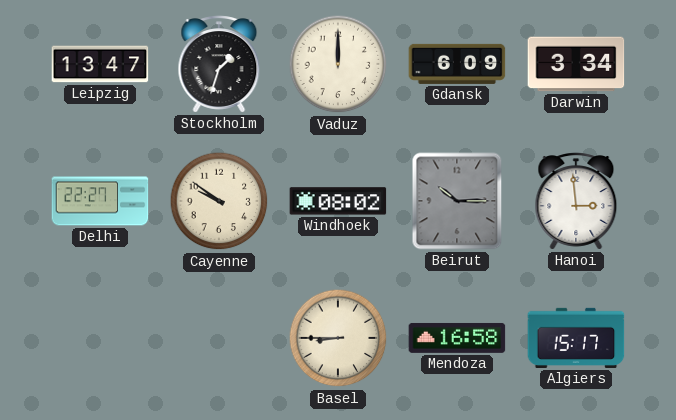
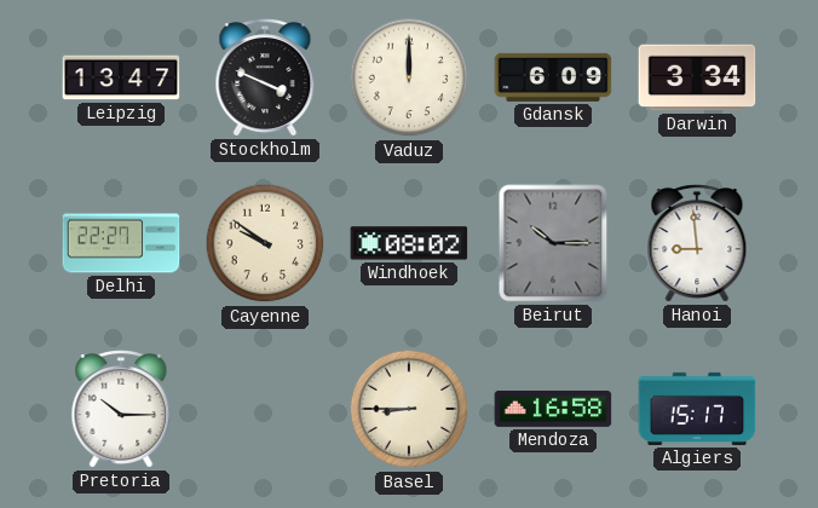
Stockholm: 1:33 -> 3:49 (265, 77)
Hanoi: 2:59 -> 8:59 (697, 243)
Pretoria: none -> 10:15 (121, 409)
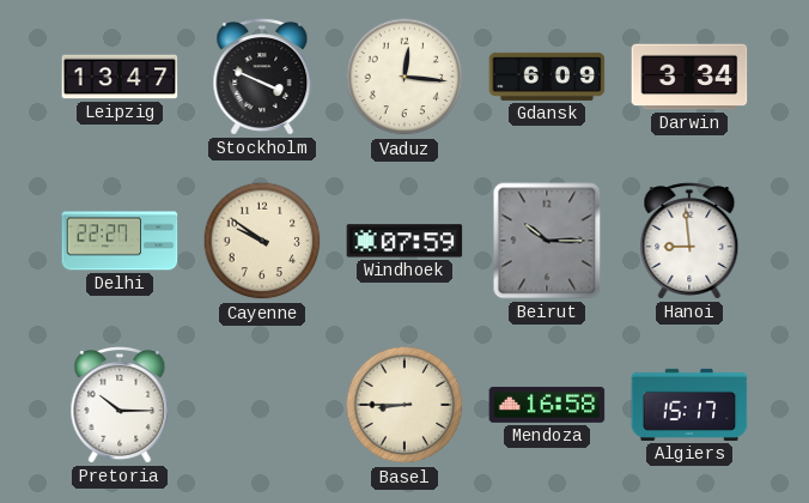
Vaduz: 12:00 -> 12:16 (404, 77)
Windhoek: 08:02 -> 07:59 (404, 241)
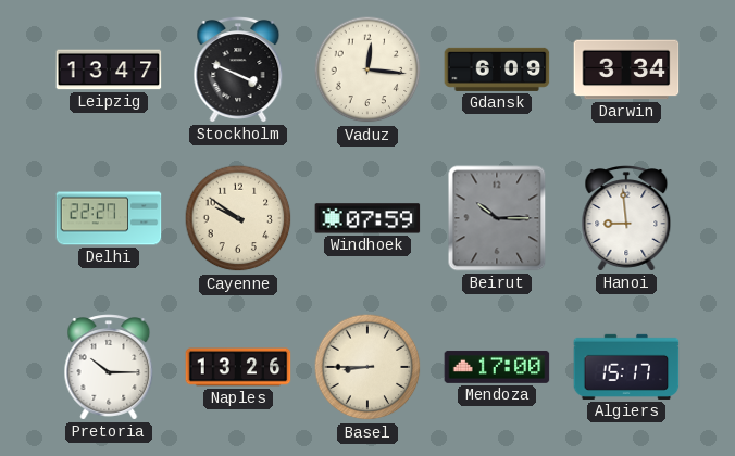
Naples: none -> 13:26 (238, 367)
Mendoza: 16:58 -> 17:00 (497, 367)
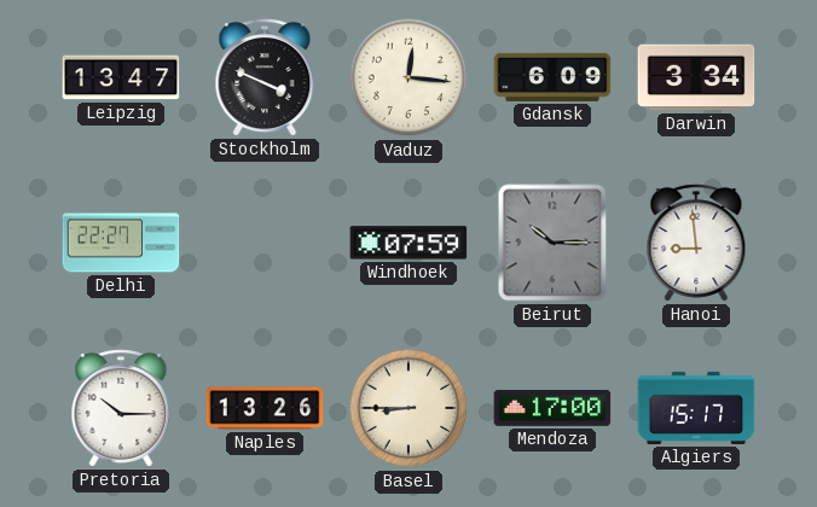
Cayenne: 9:51 -> none (238, 218)
